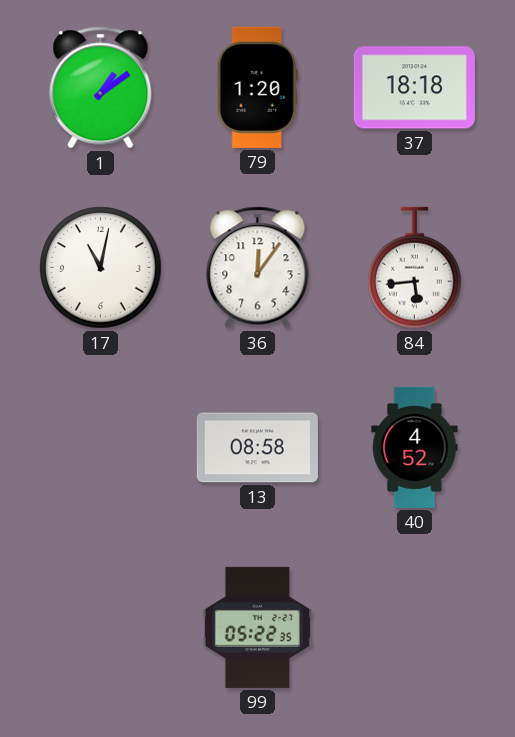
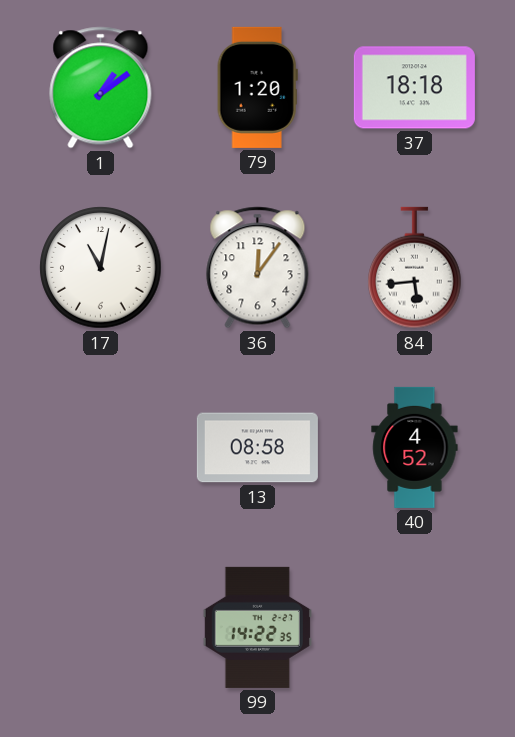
99: 05:22 -> 14:22 (257, 627)
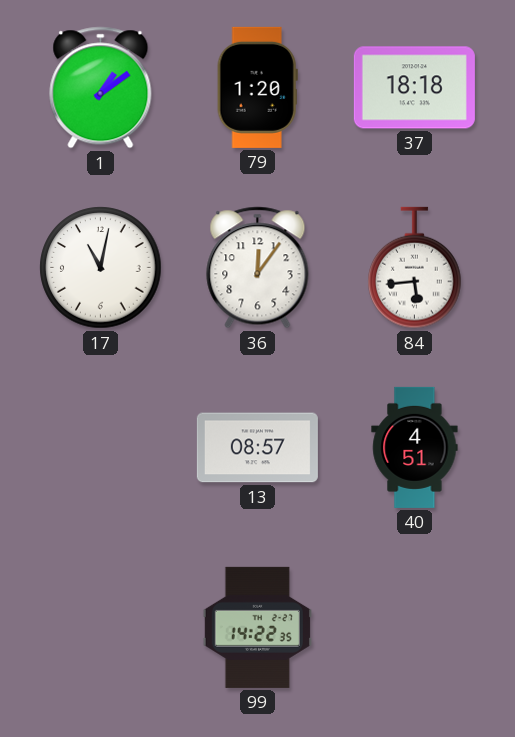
13: 08:58 -> 08:57 (257, 448)
40: 4:52 -> 4:51 (415, 447)
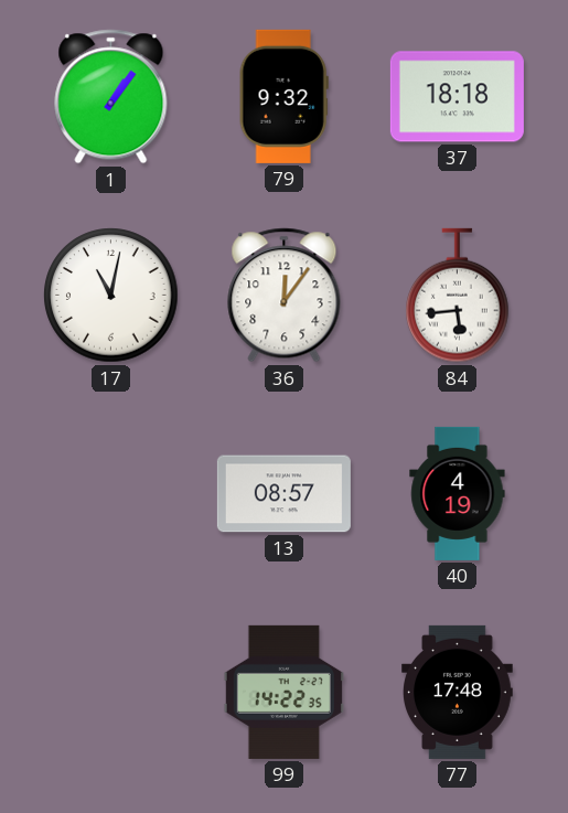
1: 1:09 -> 1:06 (111, 97)
79: 1:20 -> 9:32 (283, 96)
40: 4:51 -> 4:19 (458, 493)
77: none -> 17:48 (458, 692)
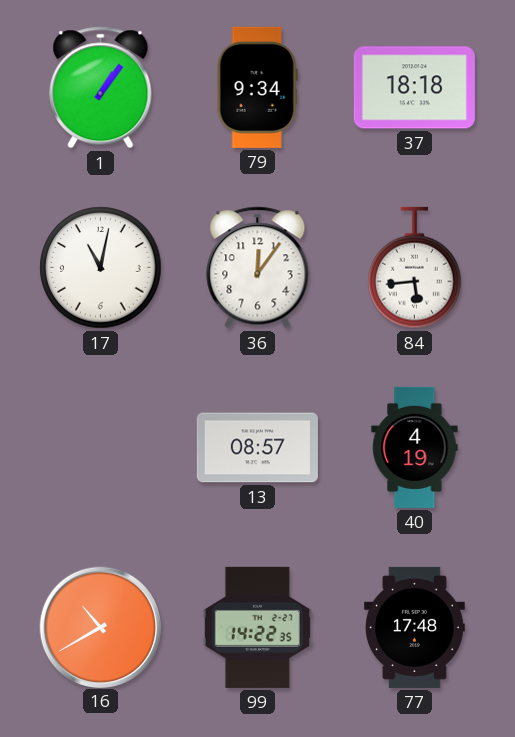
79: 9:32 -> 9:34 (257, 87)
16: none -> 10:40 (100, 627)
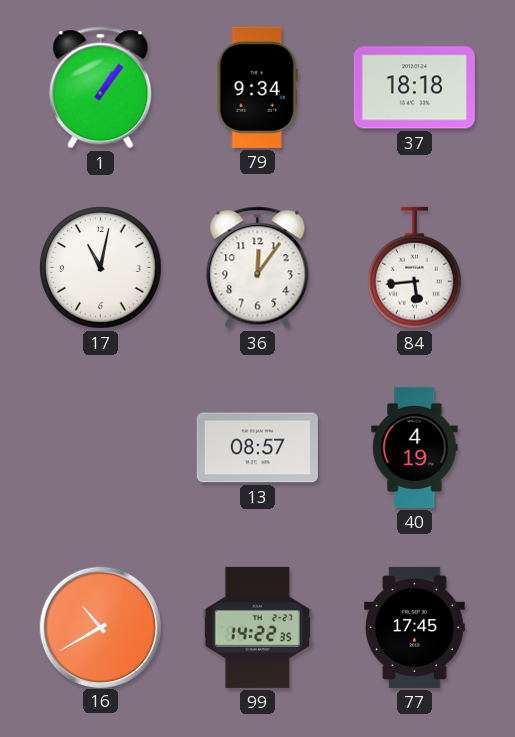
77: 17:48 -> 17:45 (415, 627)
